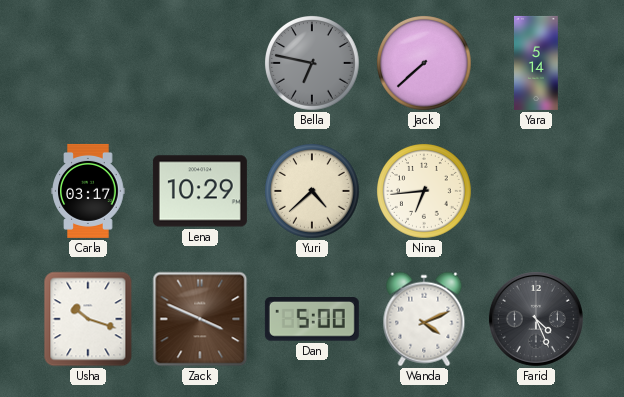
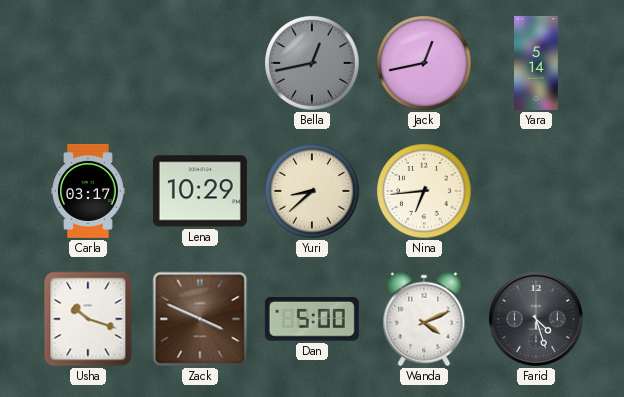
Bella: 6:47 -> 12:43 (313, 64)
Jack: 7:38 -> 12:43 (425, 64)
Yuri: 4:38 -> 8:38 (313, 192)
Farid: 4:26 -> 4:27 (536, 319)
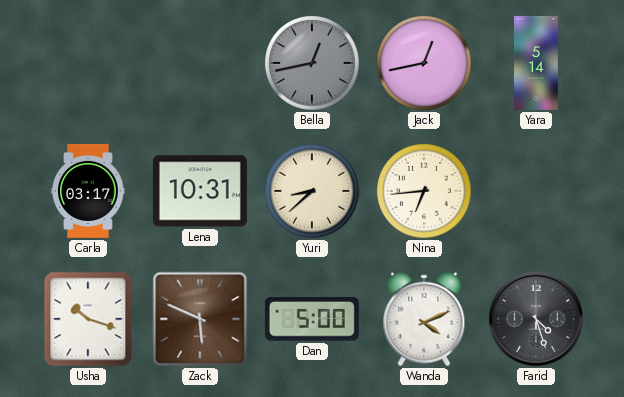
Lena: 10:29 -> 10:31 (200, 191)
Zack: 3:49 -> 5:49 (200, 319)
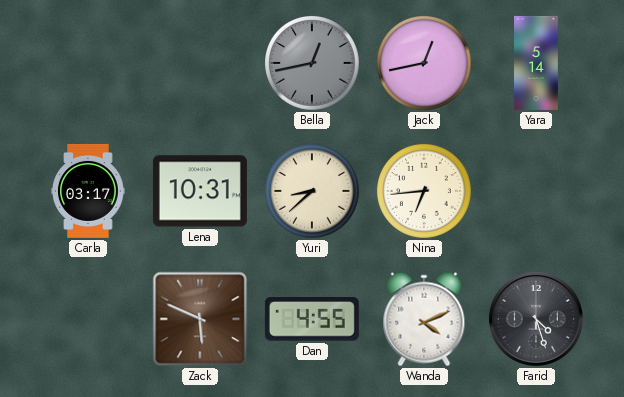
Usha: 10:18 -> none (88, 319)
Dan: 5:00 -> 4:55 (312, 320)
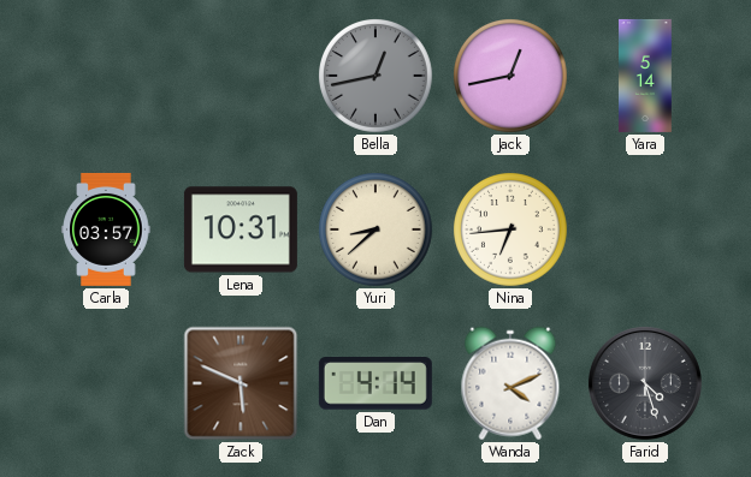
Carla: 03:17 -> 03:57 (106, 229)
Dan: 4:55 -> 4:14 (375, 384)
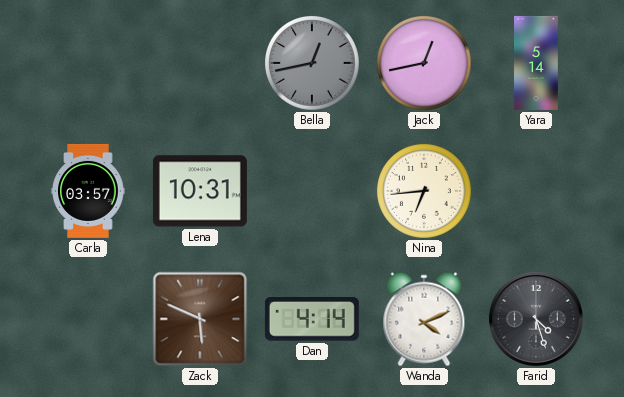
Yuri: 8:38 -> none (377, 231)
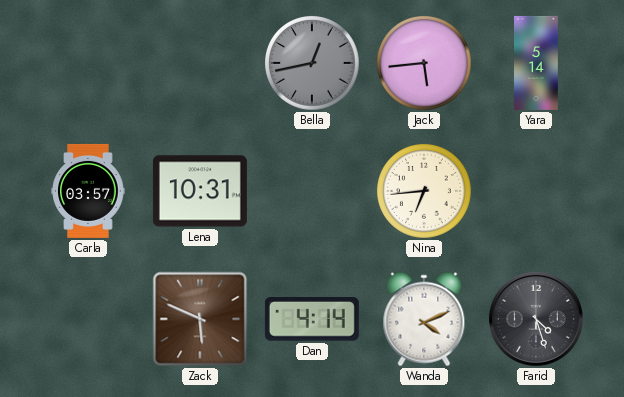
Jack: 12:43 -> 5:44 (425, 64)
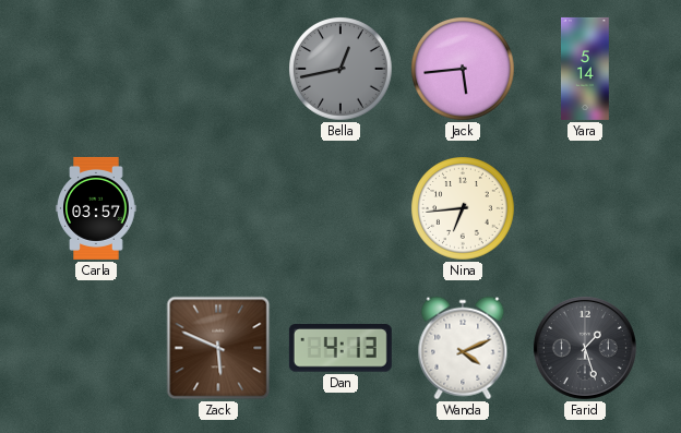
Lena: 10:31 -> none (200, 191)
Dan: 4:14 -> 4:13 (340, 349)
Farid: 4:27 -> 1:27 (585, 348)
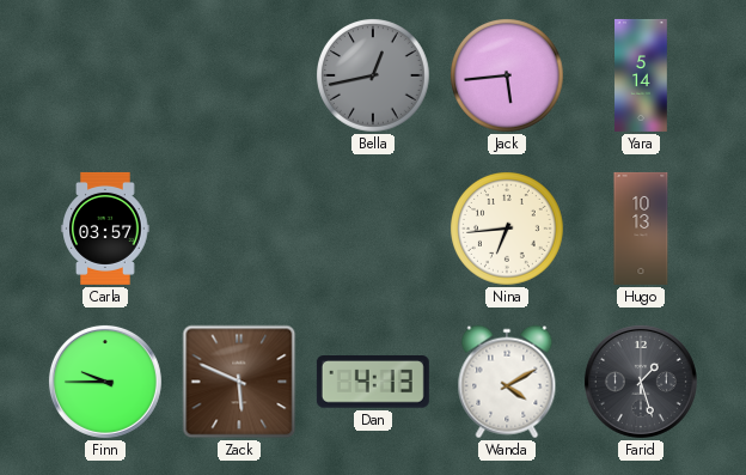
Hugo: none -> 10:13 (641, 229)
Finn: none -> 9:45 (105, 382)
Wanda: 4:11 -> 4:10 (507, 382)
